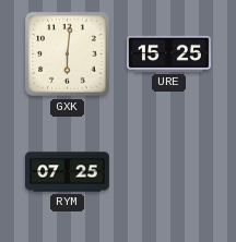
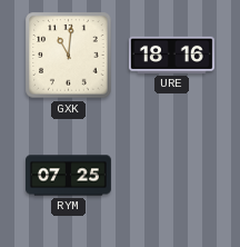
GXK: 6:01 -> 11:01 (69, 56)
URE: 15:25 -> 18:16 (172, 55)
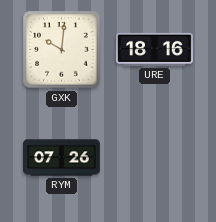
GXK: 11:01 -> 10:01 (62, 50)
RYM: 07:25 -> 07:26 (62, 158)
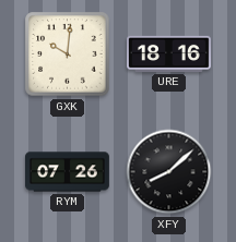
XFY: none -> 8:08 (169, 172)
